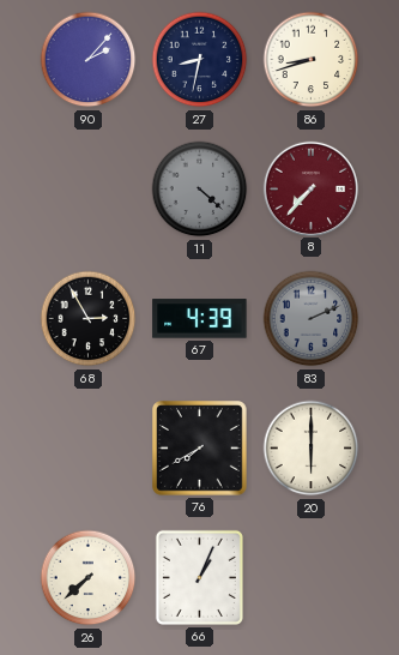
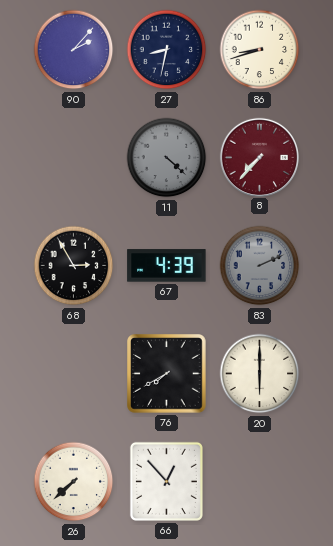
66: 1:04 -> 12:53 (166, 481)
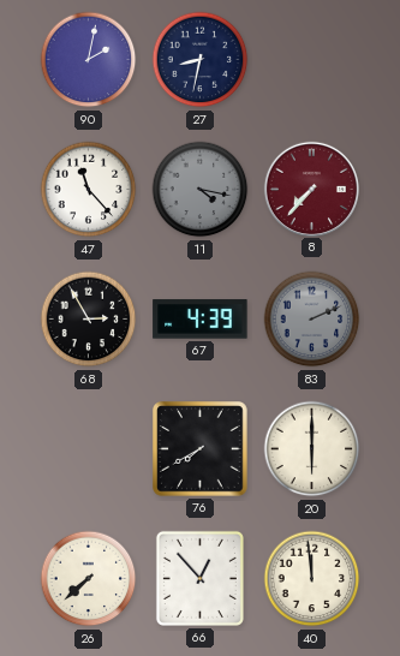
90: 2:07 -> 2:02 (89, 60)
86: 8:42 -> none (260, 50)
47: none -> 11:23 (89, 190)
11: 4:22 -> 4:17 (201, 190)
40: none -> 11:59 (312, 579)
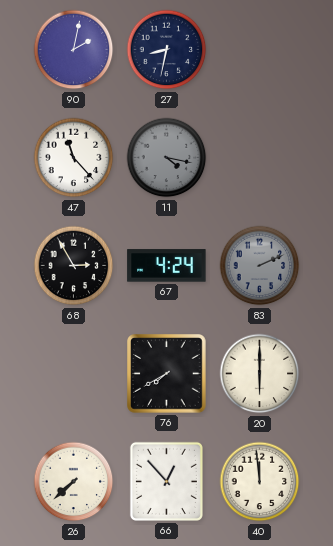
8: 7:37 -> none (311, 189)
67: 4:39 -> 4:24 (167, 266)
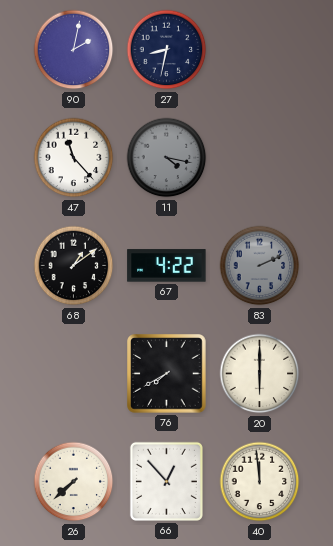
68: 2:55 -> 1:09 (74, 266)
67: 4:24 -> 4:22 (167, 266)
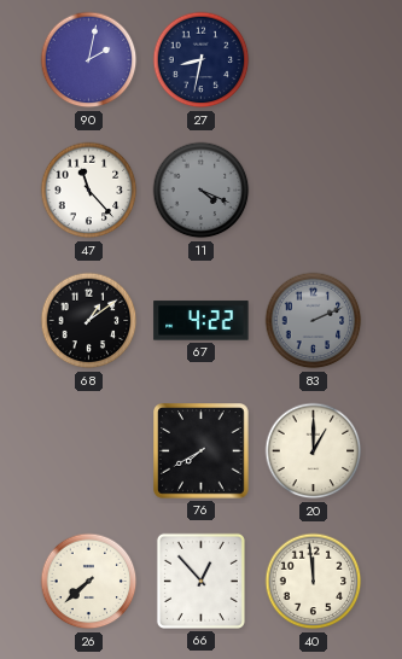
11: 4:17 -> 4:19 (202, 191)
20: 6:00 -> 1:00 (314, 451)
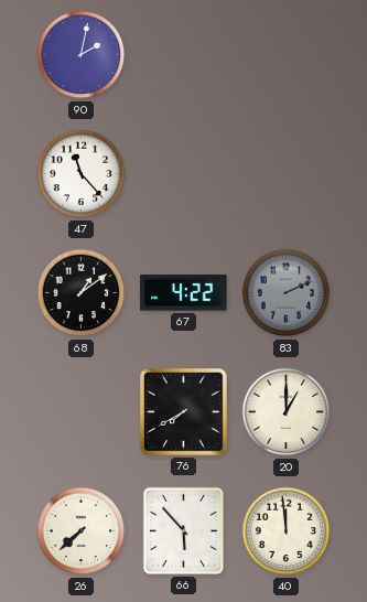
27: 8:32 -> none (202, 60)
11: 4:19 -> none (202, 191)
66: 12:53 -> 5:53 (183, 530)
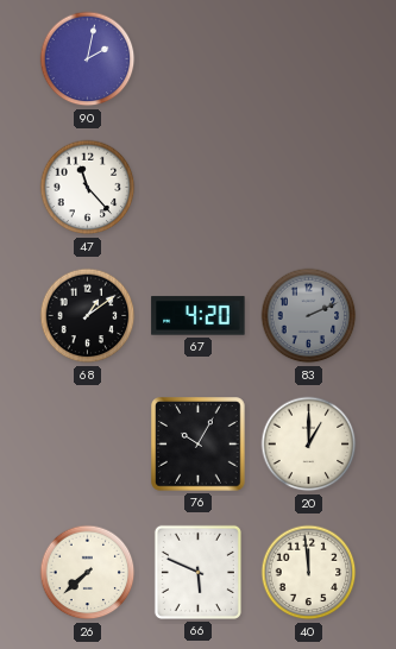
67: 4:22 -> 4:20 (199, 316)
76: 7:40 -> 10:05 (199, 445)
66: 5:53 -> 5:49 (197, 572)
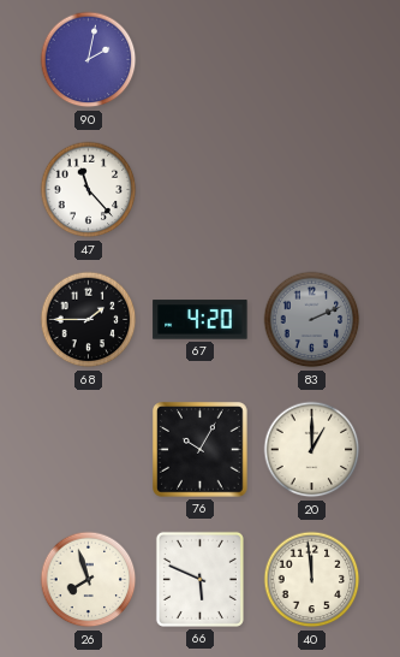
68: 1:09 -> 1:45 (89, 320)
26: 7:38 -> 7:57 (89, 580)
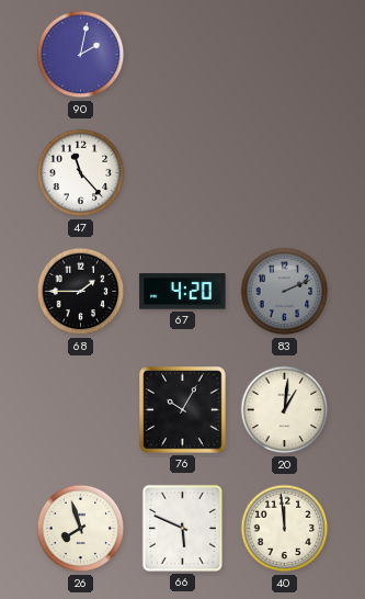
20: 1:00 -> 1:01 (285, 410)
